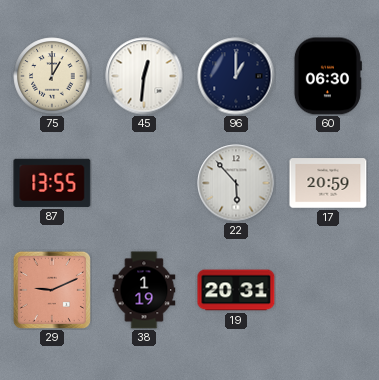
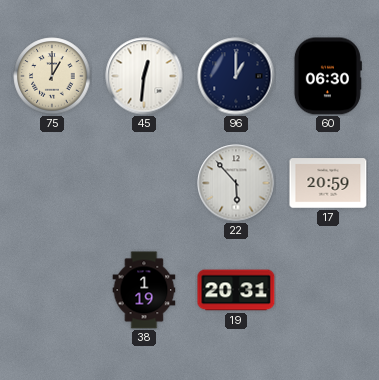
87: 13:55 -> none (52, 183)
29: 9:11 -> none (52, 290)
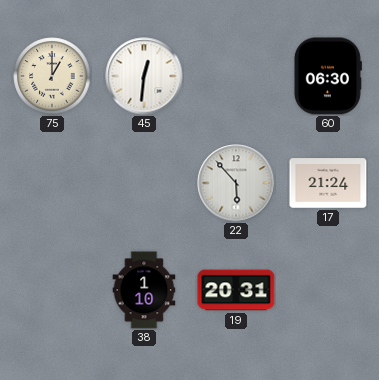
96: 1:00 -> none (236, 76)
17: 20:59 -> 21:24 (328, 183)
38: 1:19 -> 1:10 (144, 290)
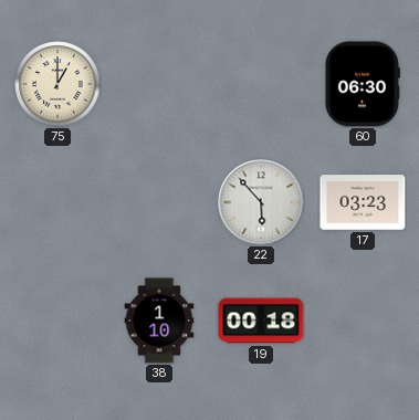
45: 12:31 -> none (144, 76)
17: 21:24 -> 03:23 (363, 202)
19: 20:31 -> 00:18 (261, 321)
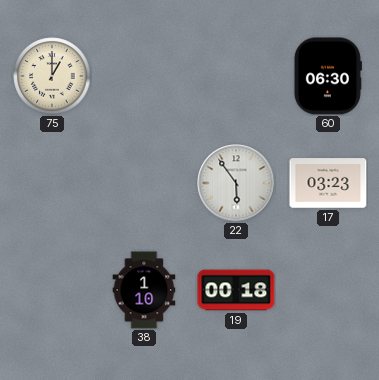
22: 5:53 -> 5:54 (236, 183)
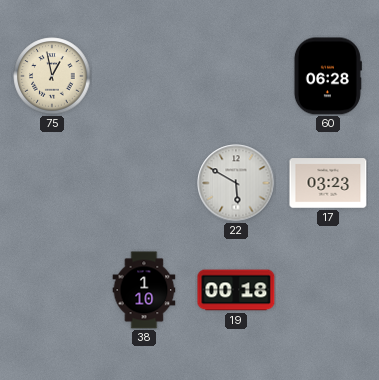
75: 1:00 -> 12:58 (52, 76)
60: 06:30 -> 06:28 (328, 76)
22: 5:54 -> 5:50 (236, 183)
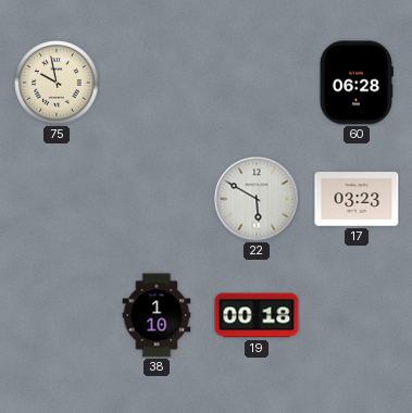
75: 12:58 -> 9:58 (57, 83)
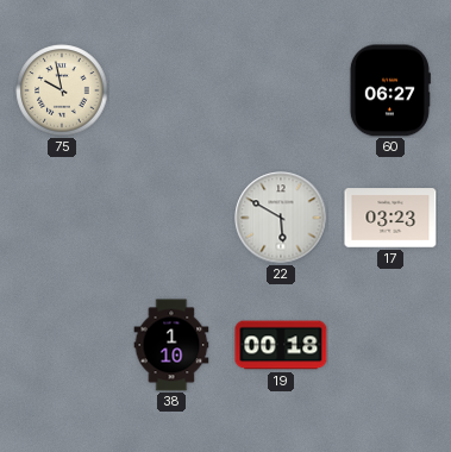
60: 06:28 -> 06:27 (390, 90)
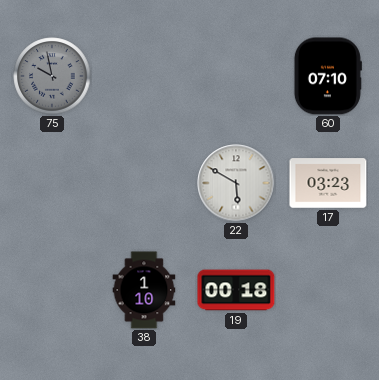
75 dial: cream -> grey (52, 76)
60: 06:27 -> 07:10 (328, 76)
